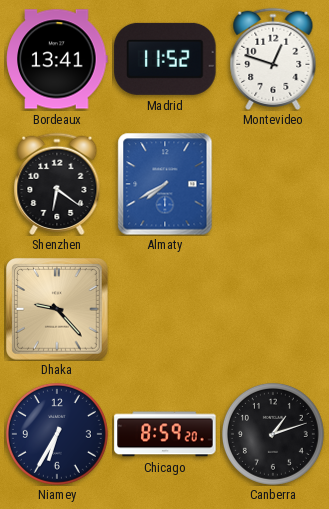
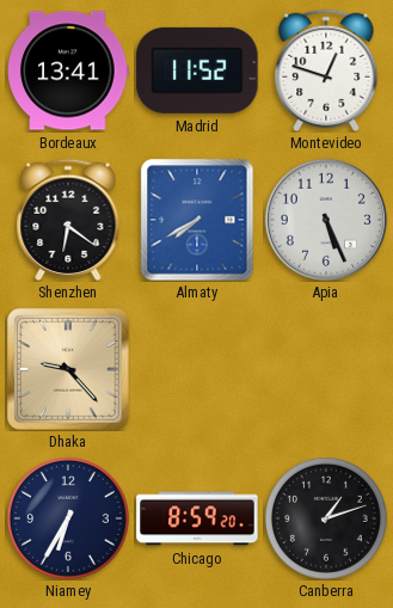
Apia: none -> 5:26 (326, 220)
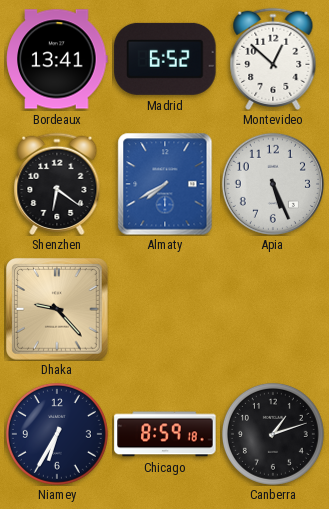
Madrid: 11:52 -> 6:52 (165, 59)
Montevideo: 12:48 -> 12:52 (273, 58)
Chicago: 8:59:20 -> 8:59:18 (165, 434)
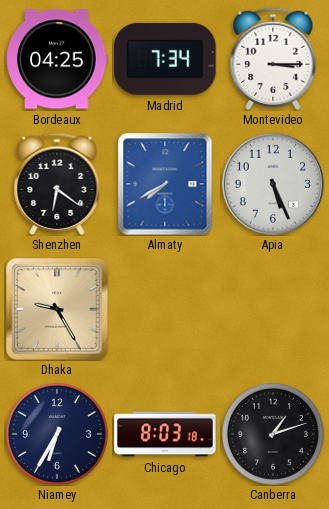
Bordeaux: 13:41 -> 04:25 (57, 59)
Madrid: 6:52 -> 7:34 (165, 59)
Montevideo: 12:52 -> 3:15 (273, 58)
Dhaka: 9:23 -> 9:25 (57, 309)
Chicago: 8:59 -> 8:03 (165, 434)
